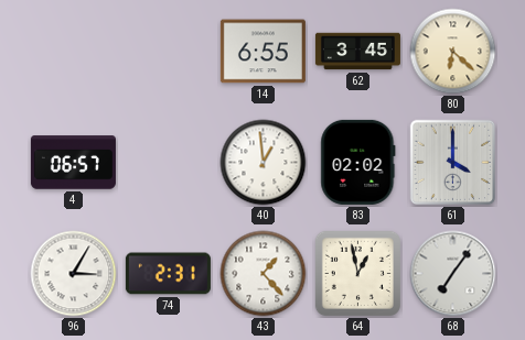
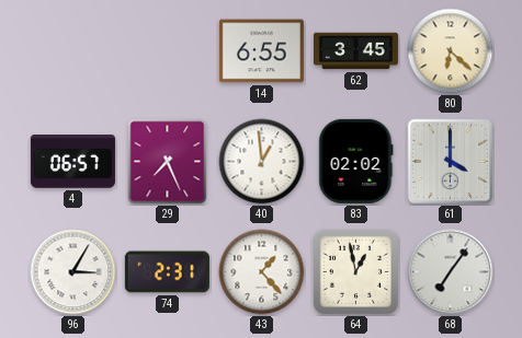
29: none -> 7:26 (168, 162)
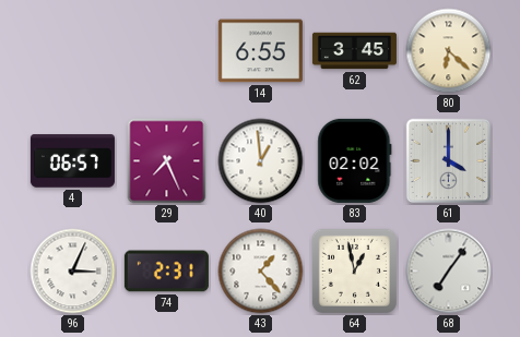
96: 3:05 -> 3:04 (73, 272)
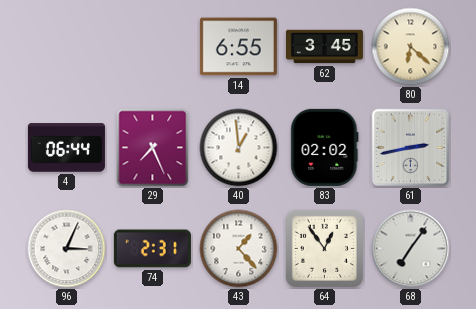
4: 06:57 -> 06:44 (66, 148)
61: 4:00 -> 2:43 (411, 148)
64: 12:58 -> 12:54 (324, 248)
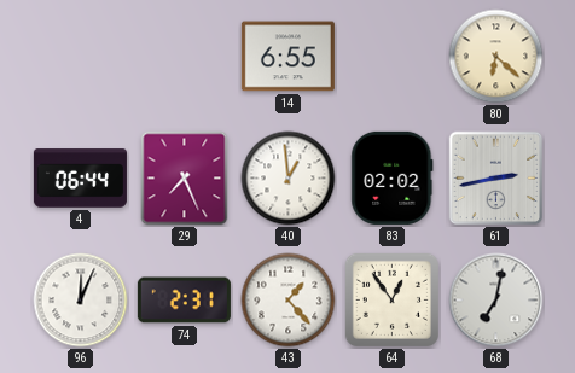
62: 3:45 -> none (324, 47)
96: 3:04 -> 12:04 (81, 301)
68: 7:06 -> 7:02 (496, 301)
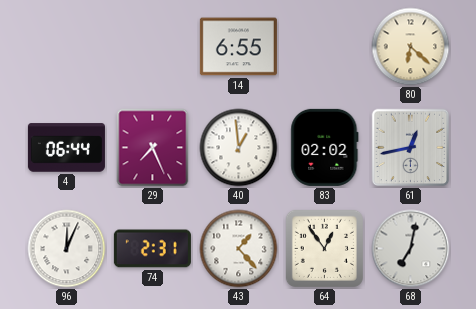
61: 2:43 -> 12:43 (411, 148)
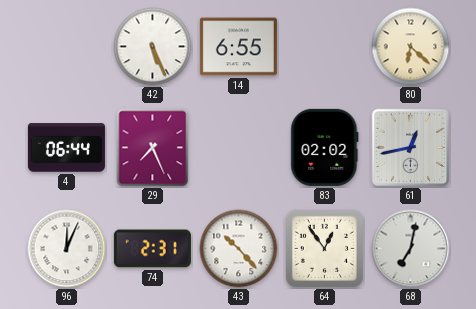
42: none -> 5:26 (153, 47)
40: 12:59 -> none (239, 148)
43: 1:23 -> 10:23 (239, 249)
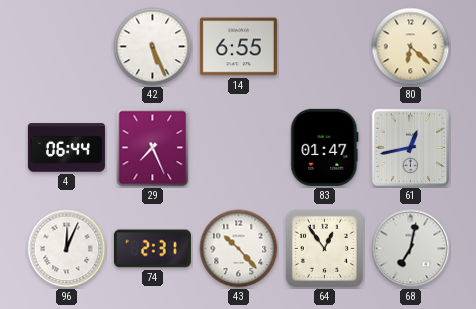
83: 02:02 -> 01:47 (325, 147)
